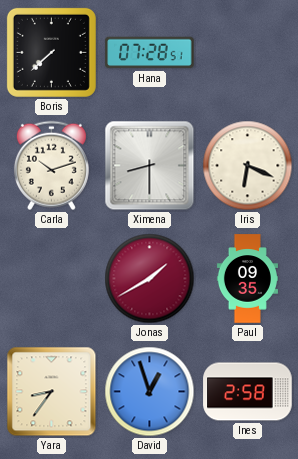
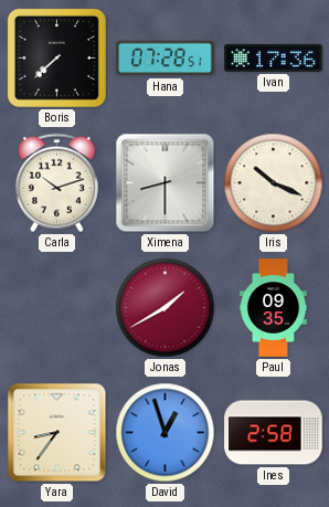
Ivan: none -> 17:36 (274, 57)
Iris: 6:19 -> 10:19 (274, 183)
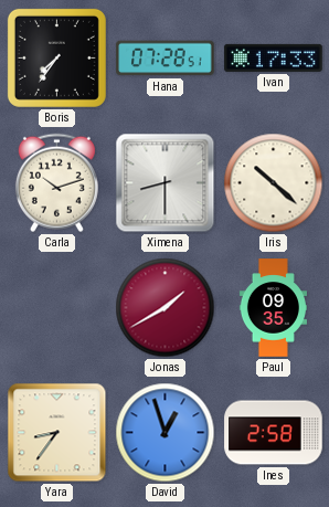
Boris: 7:38 -> 7:36 (56, 57)
Ivan: 17:36 -> 17:33 (274, 57)
Iris: 10:19 -> 10:22 (274, 183)
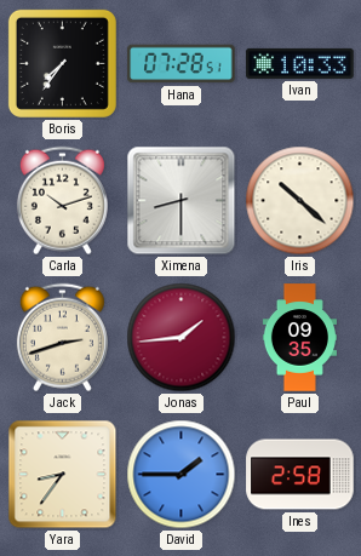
Ivan: 17:33 -> 10:33 (300, 63)
Jack: none -> 2:42 (62, 338)
Jonas: 1:40 -> 1:44 (182, 338)
David: 12:57 -> 1:45 (182, 475)
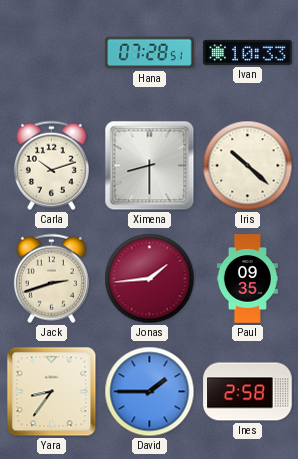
Boris: 7:36 -> none (62, 63)
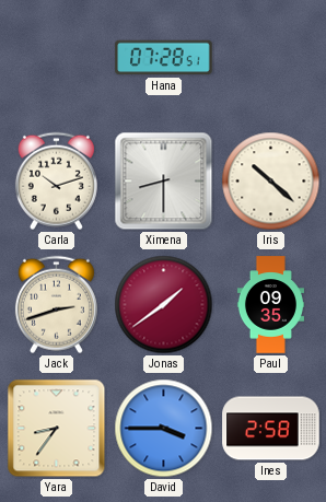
Ivan: 10:33 -> none (248, 52)
Jonas: 1:44 -> 1:39 (164, 305)
David: 1:45 -> 3:45 (164, 429)
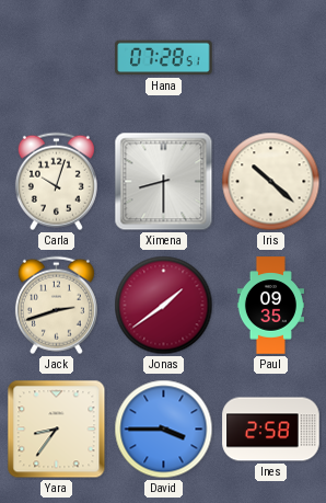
Carla: 10:12 -> 10:03 (56, 182)
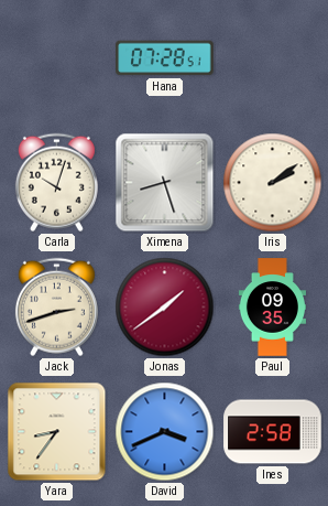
Ximena: 8:30 -> 8:27 (165, 183)
Iris: 10:22 -> 2:09 (273, 183)
David: 3:45 -> 3:41 (165, 432)
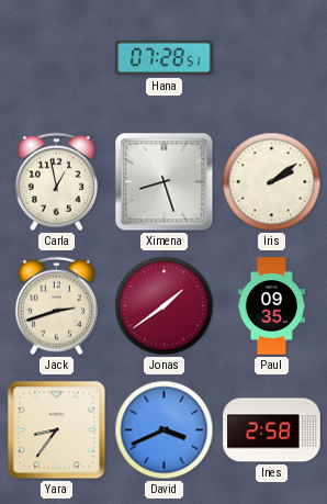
Carla: 10:03 -> 12:58 (56, 182)
